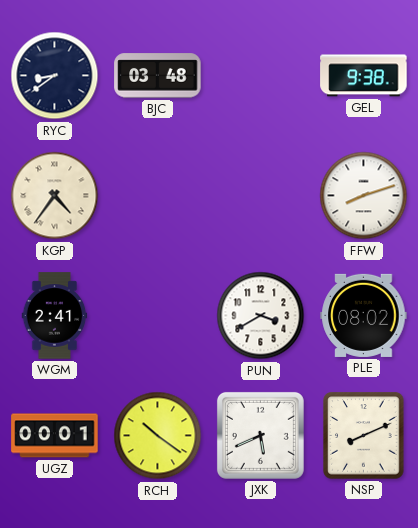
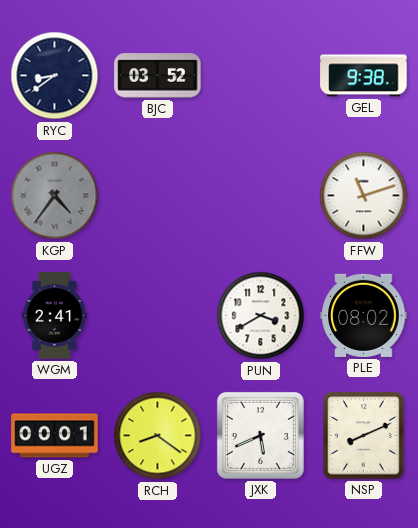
BJC: 03:48 -> 03:52 (158, 76)
KGP dial: cream -> grey (55, 196)
FFW: 8:12 -> 11:12 (364, 196)
RCH: 10:21 -> 8:21 (158, 436)
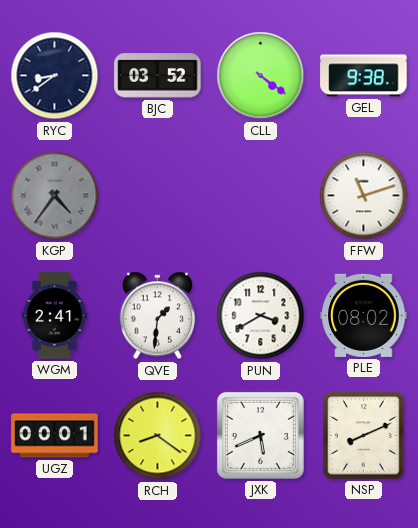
CLL: none -> 4:21 (261, 76)
QVE: none -> 1:31 (158, 316)
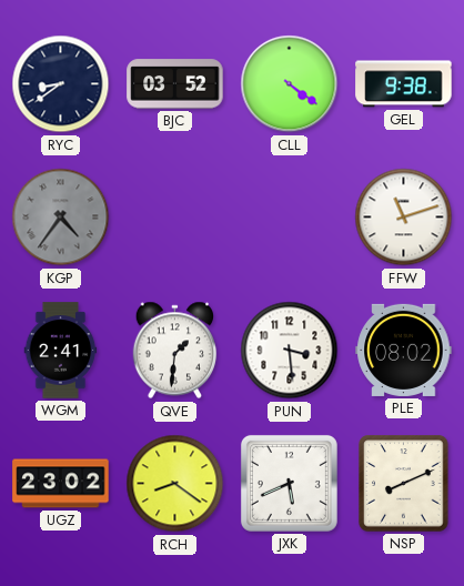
PUN: 3:40 -> 3:29 (290, 351)
UGZ: 00:01 -> 23:02 (61, 484)
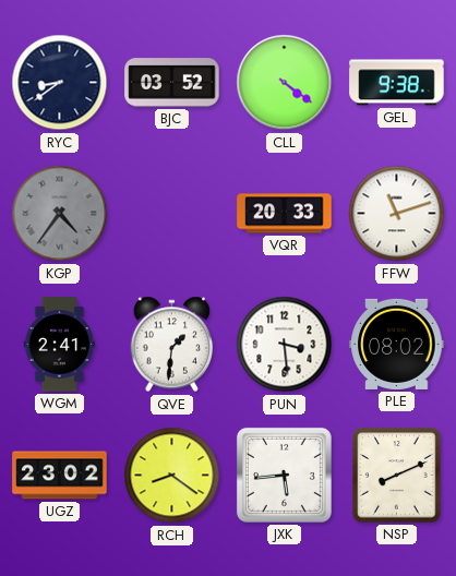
VQR: none -> 20:33 (285, 214)
JXK: 5:41 -> 5:44 (284, 475)
